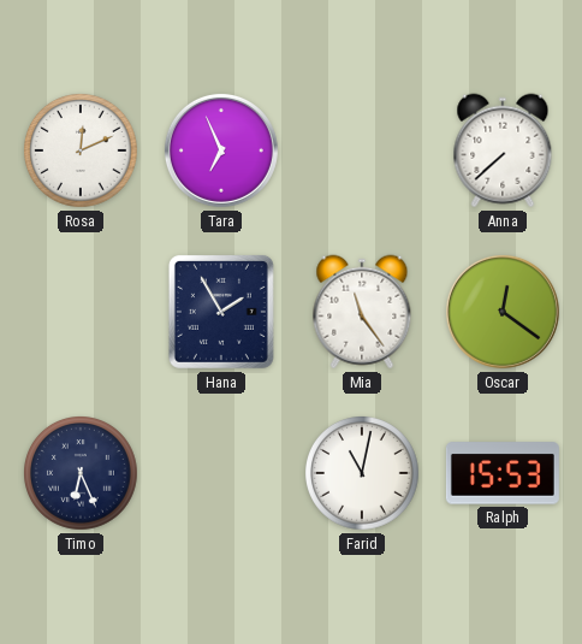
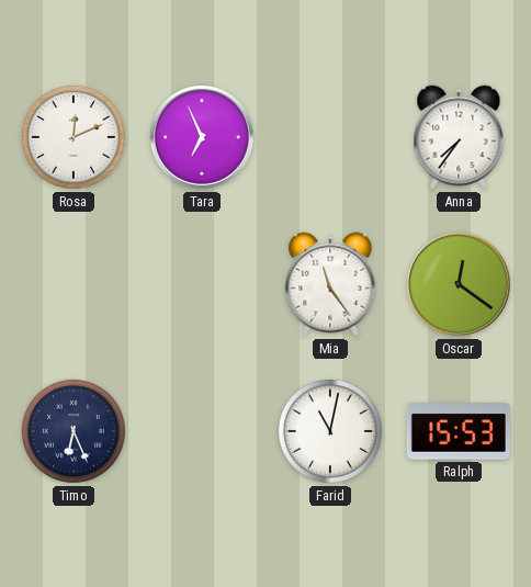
Anna: 7:38 -> 7:36 (459, 137)
Hana: 1:55 -> none (221, 312)
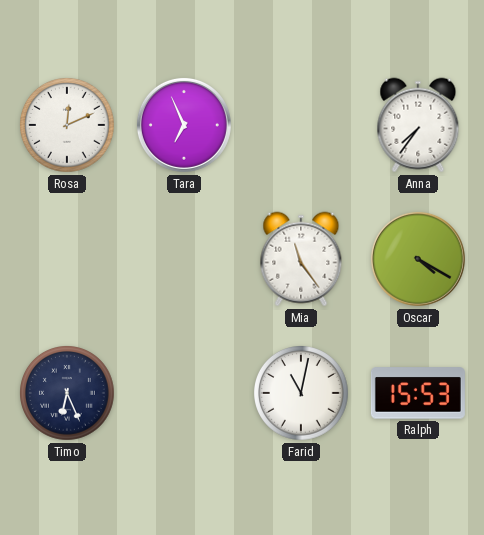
Oscar: 12:21 -> 4:20 (418, 259)
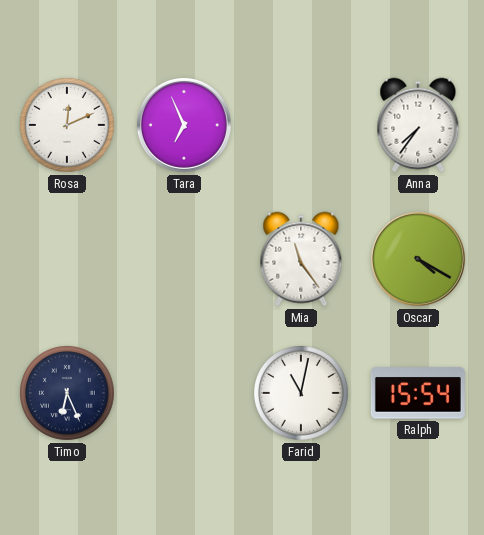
Ralph: 15:53 -> 15:54 (418, 393)
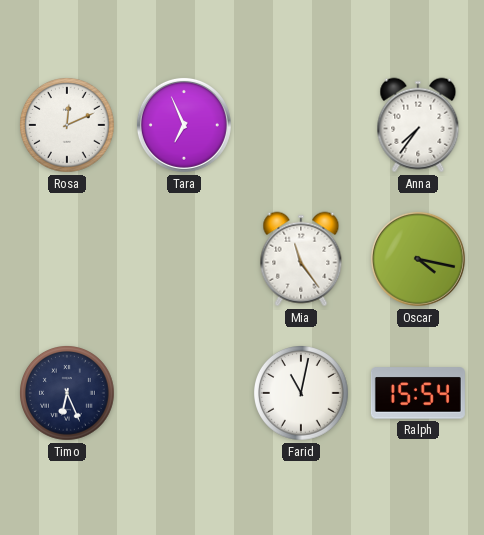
Oscar: 4:20 -> 4:17 (418, 259)
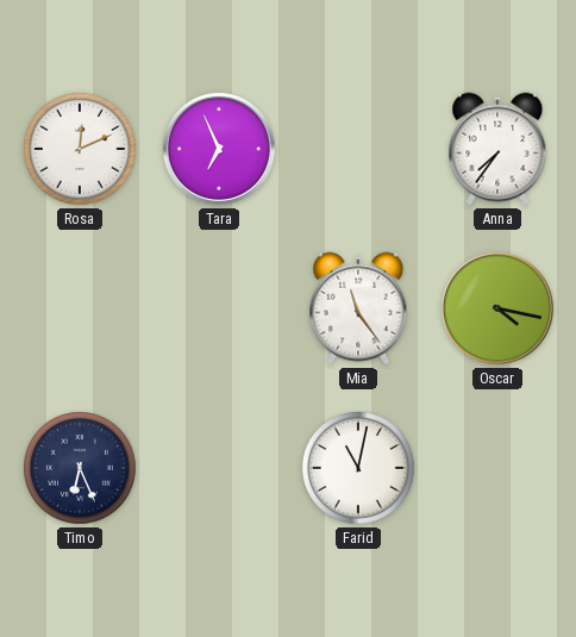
Ralph: 15:54 -> none (418, 393)
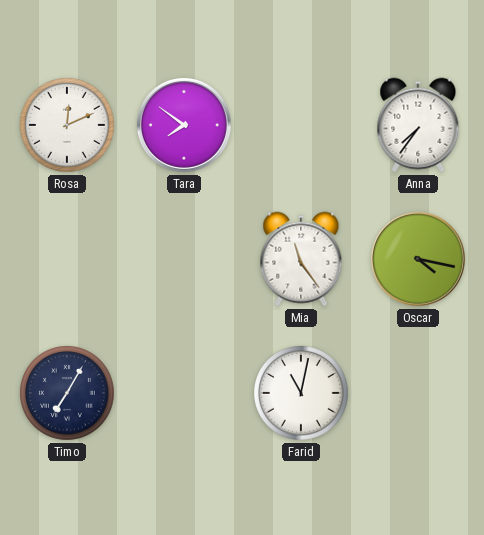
Tara: 6:56 -> 7:51 (184, 125)
Timo: 6:26 -> 7:05 (68, 394)
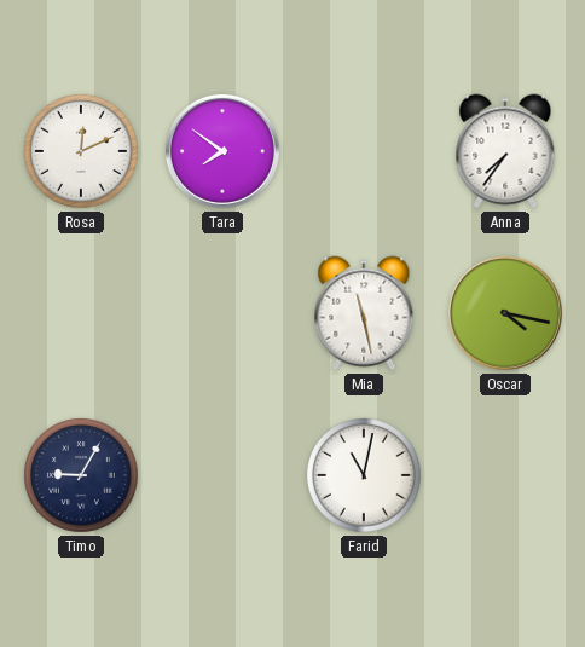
Mia: 11:24 -> 11:28 (364, 313)
Timo: 7:05 -> 9:05 (82, 476)
